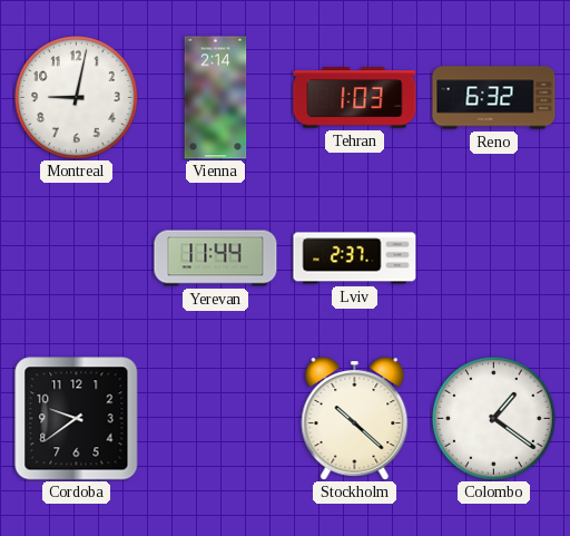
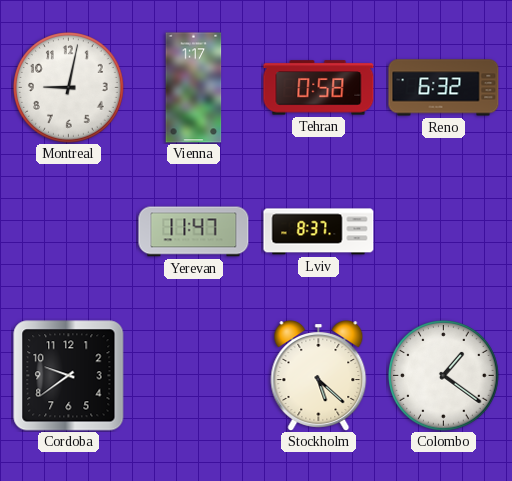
Vienna: 2:14 -> 1:17 (194, 88)
Tehran: 1:03 -> 0:58 (319, 88)
Yerevan: 11:44 -> 11:47 (194, 232)
Lviv: 2:37 -> 8:37 (319, 232)
Stockholm: 10:22 -> 5:22 (319, 376)
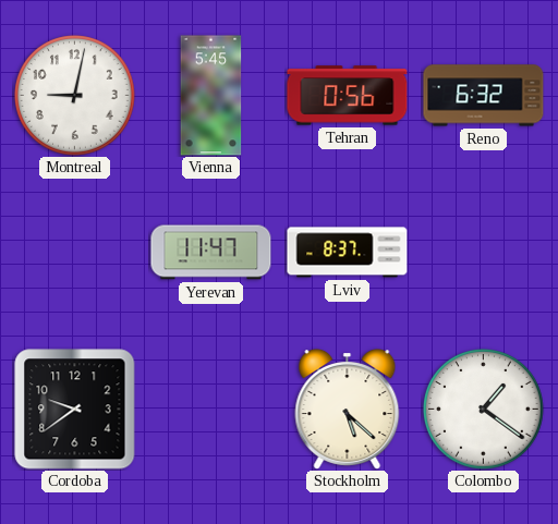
Vienna: 1:17 -> 5:45 (211, 96)
Tehran: 0:58 -> 0:56 (348, 96)
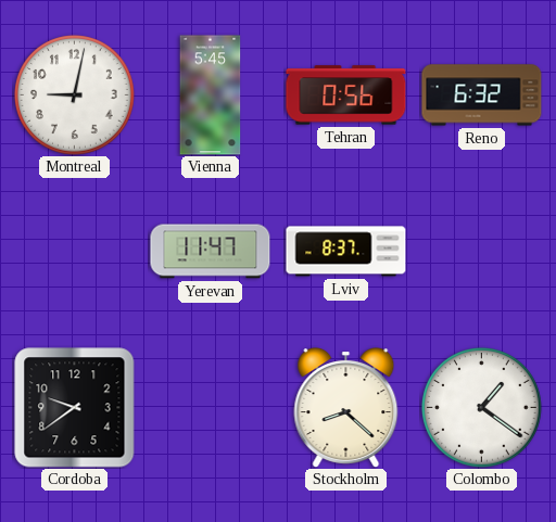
Stockholm: 5:22 -> 8:22 (346, 408)
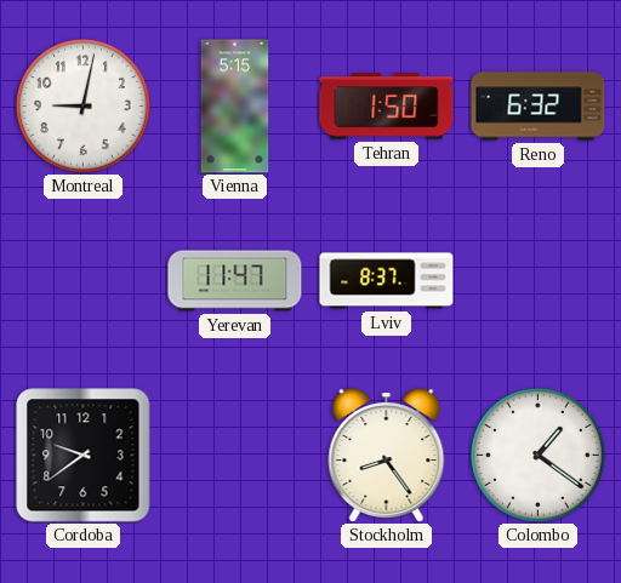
Vienna: 5:45 -> 5:15 (235, 107)
Tehran: 0:56 -> 1:50 (387, 107)
Stockholm: 8:22 -> 8:24 (387, 456)
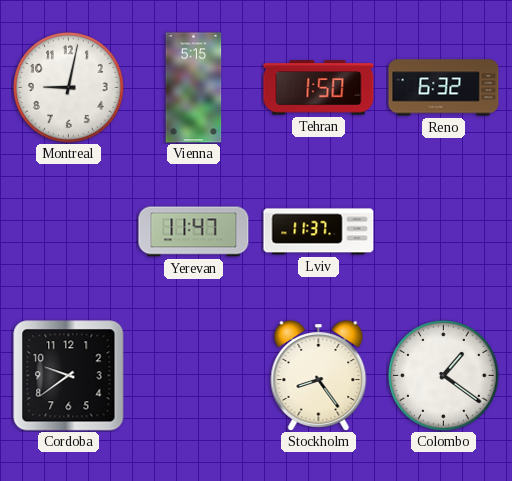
Lviv: 8:37 -> 11:37 (319, 232)
